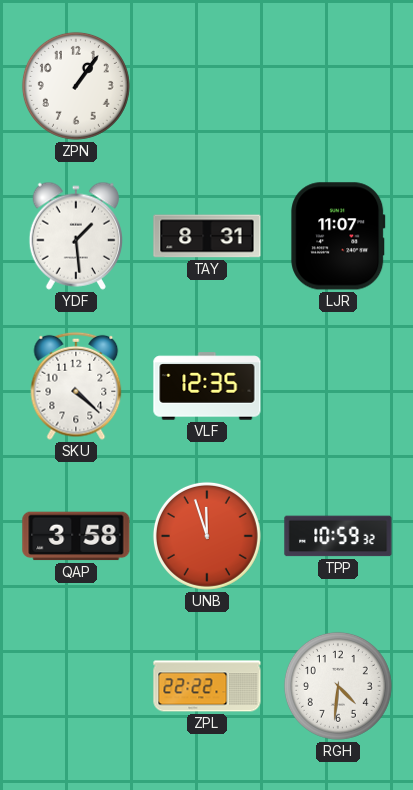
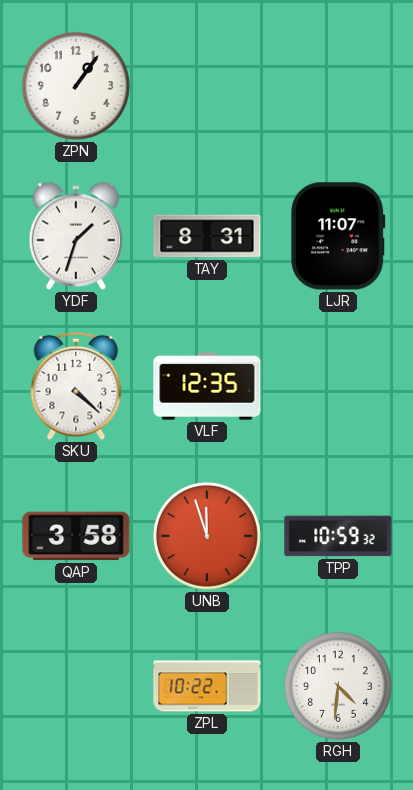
YDF: 1:29 -> 1:33 (75, 236)
ZPL: 22:22 -> 10:22 (207, 686)
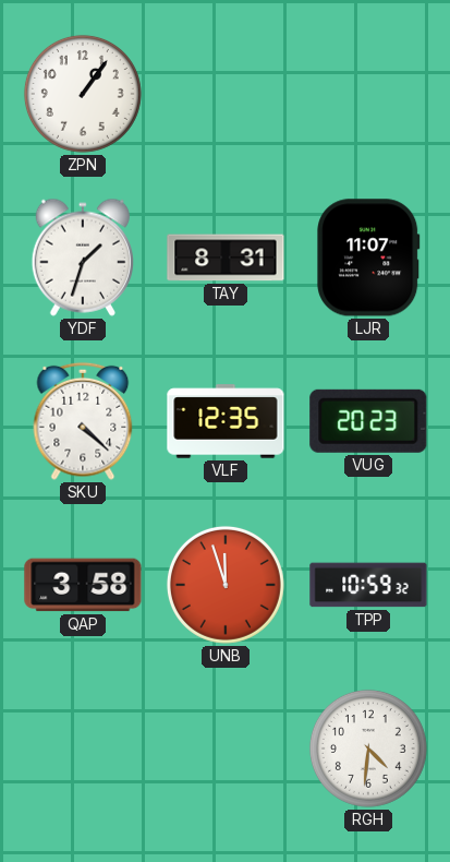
VUG: none -> 20:23 (368, 421)
ZPL: 10:22 -> none (207, 686)
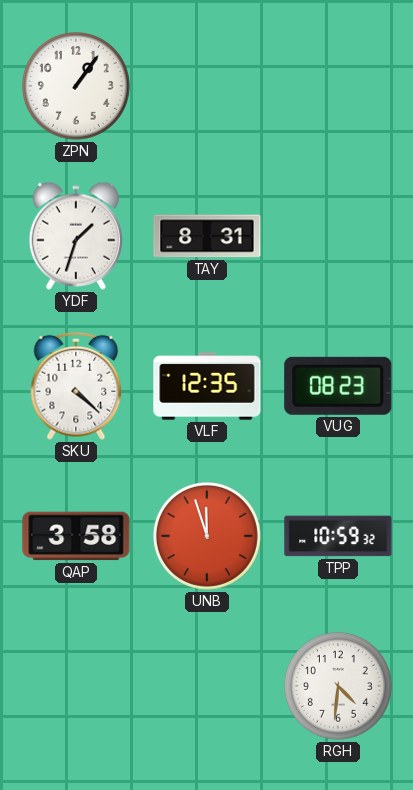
LJR: 11:07 -> none (368, 258)
VUG: 20:23 -> 08:23 (338, 386)
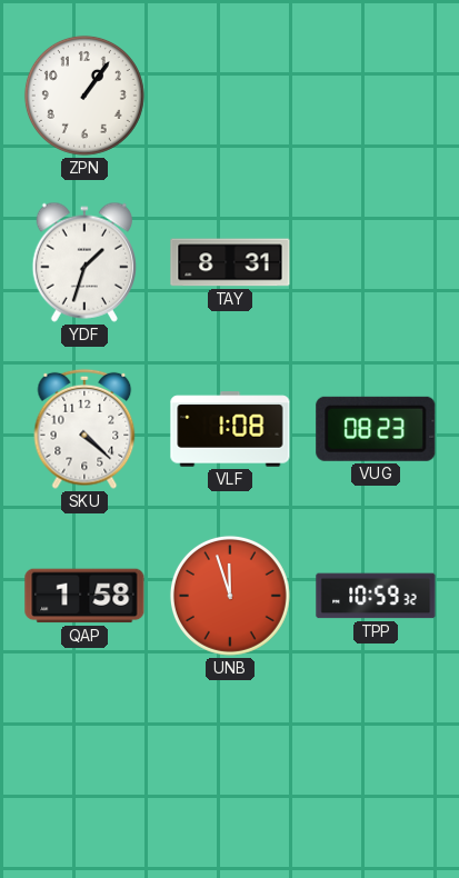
VLF: 12:35 -> 1:08 (230, 429)
QAP: 3:58 -> 1:58 (84, 596)
RGH: 4:31 -> none (338, 686)
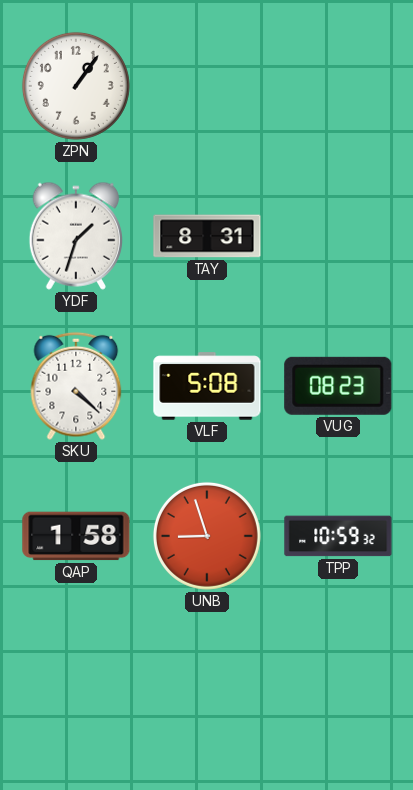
VLF: 1:08 -> 5:08 (207, 386)
UNB: 11:57 -> 8:57 (207, 536)
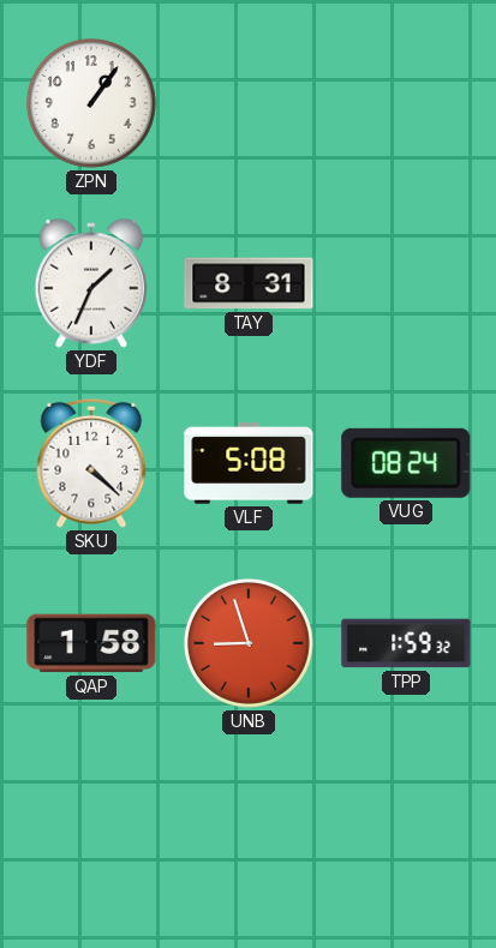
YDF: 1:33 -> 1:34 (90, 283)
VUG: 08:23 -> 08:24 (406, 463)
TPP: 10:59 -> 1:59 (406, 643)
